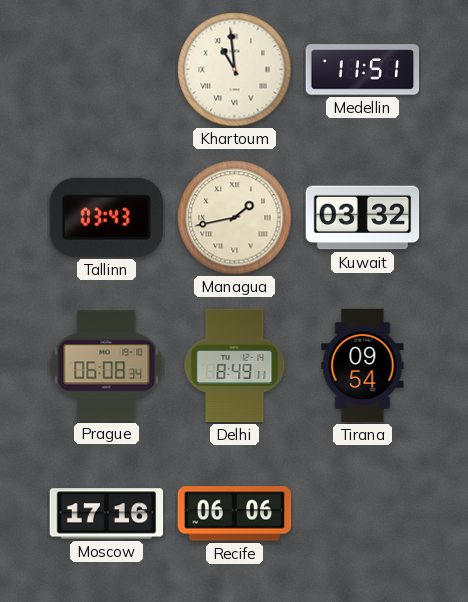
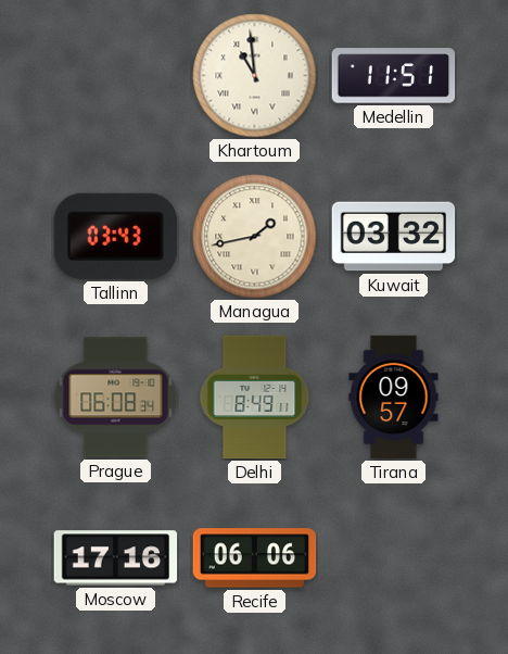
Tirana: 09:54 -> 09:57 (394, 398)
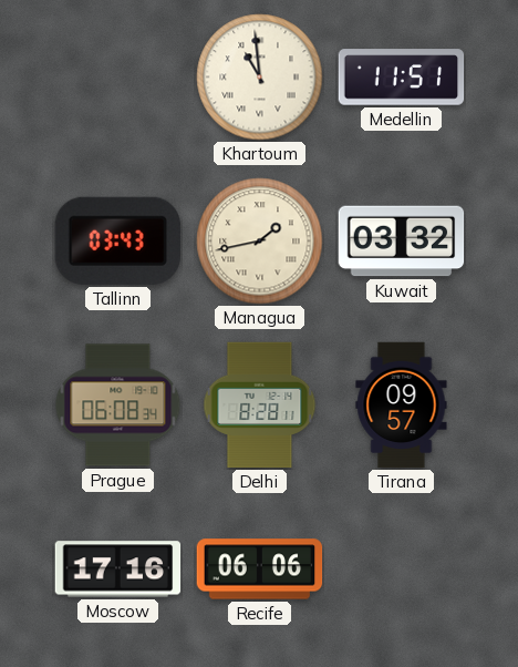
Delhi: 8:49 -> 8:28 (260, 406)
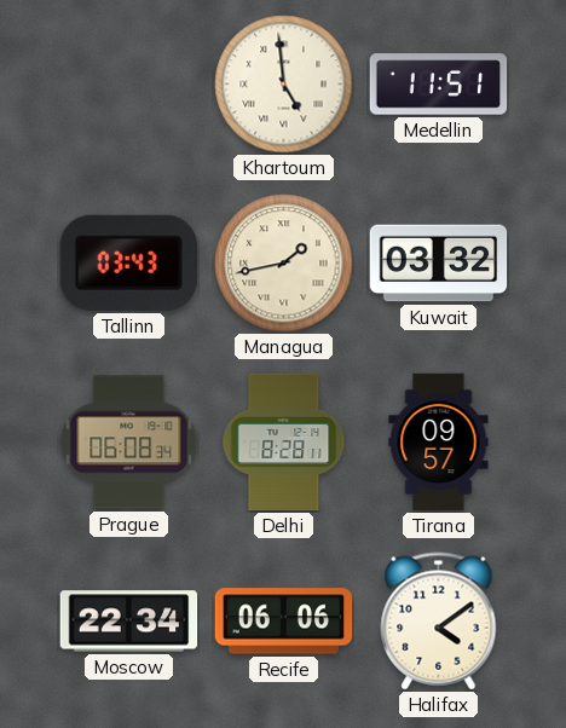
Khartoum: 10:59 -> 4:59 (284, 85)
Moscow: 17:16 -> 22:34 (129, 622)
Halifax: none -> 4:09 (439, 622)
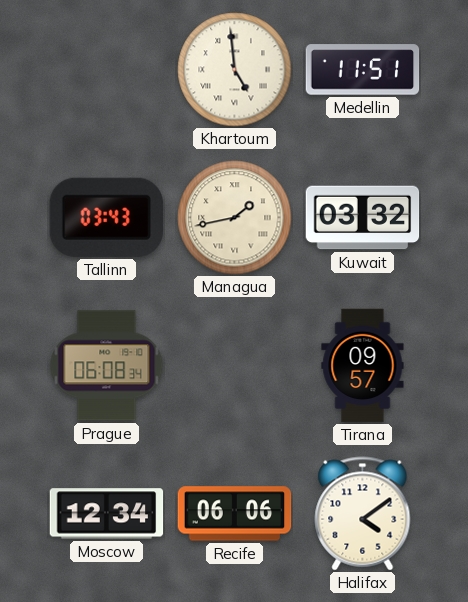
Delhi: 8:28 -> none (284, 443)
Moscow: 22:34 -> 12:34 (107, 514)
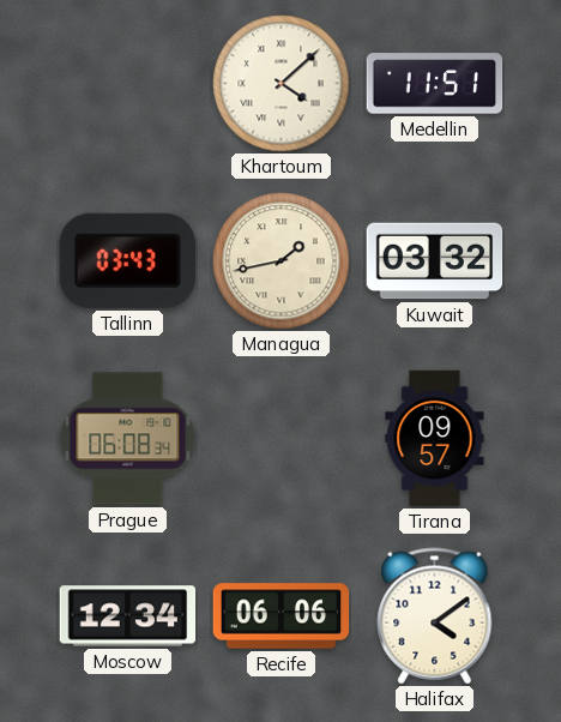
Khartoum: 4:59 -> 4:08 (282, 84)
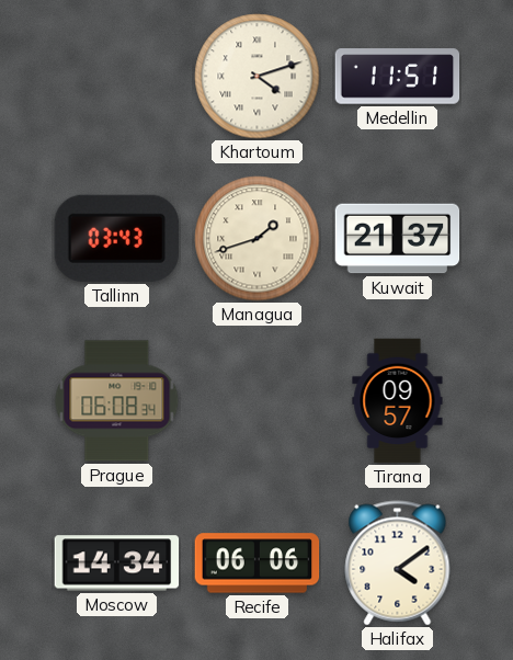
Khartoum: 4:08 -> 4:12 (258, 77)
Managua: 1:43 -> 1:42 (258, 239)
Kuwait: 03:32 -> 21:37 (398, 239)
Moscow: 12:34 -> 14:34 (117, 564)
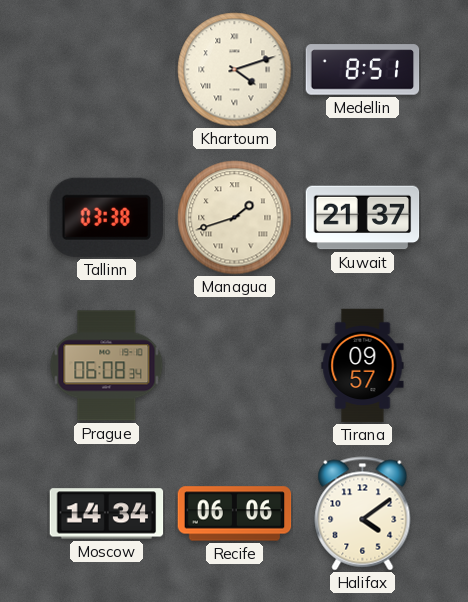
Medellin: 11:51 -> 8:51 (363, 70)
Tallinn: 03:43 -> 03:38 (106, 217)
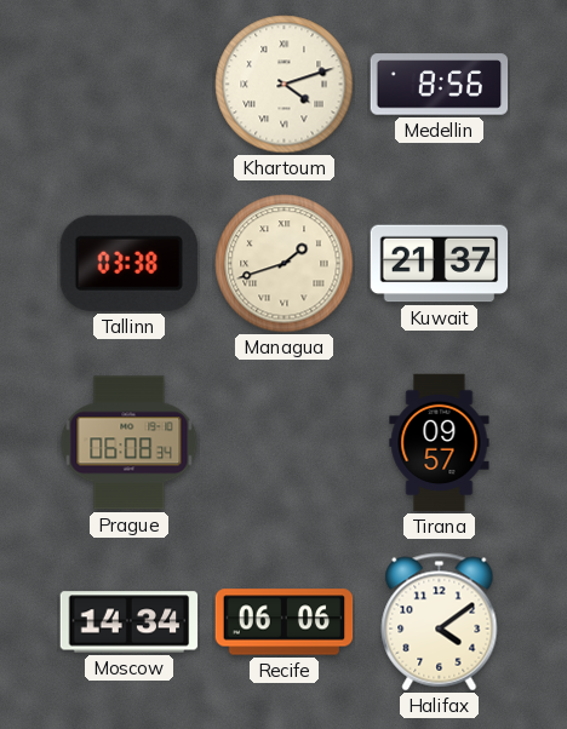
Medellin: 8:51 -> 8:56 (440, 85)
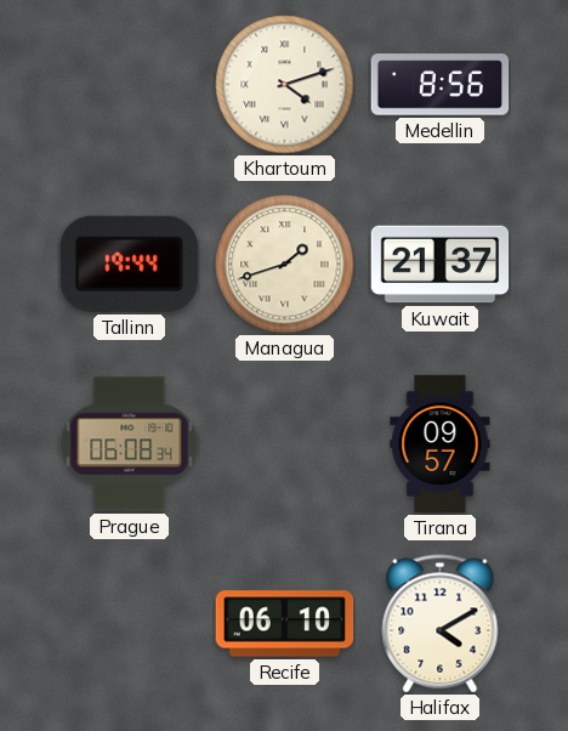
Tallinn: 03:38 -> 19:44 (129, 263)
Moscow: 14:34 -> none (130, 622)
Recife: 06:06 -> 06:10 (285, 624)
Halifax: 4:09 -> 4:10 (441, 624)
